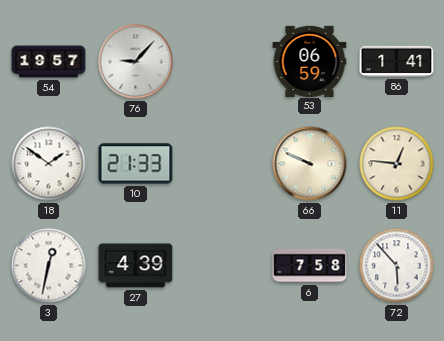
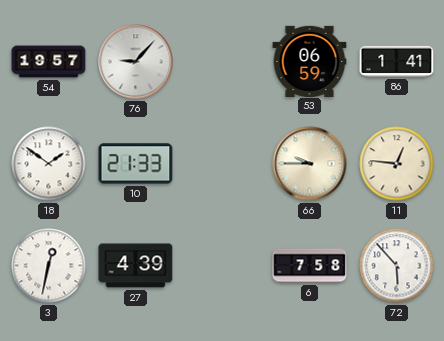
66: 9:49 -> 9:45 (310, 164)
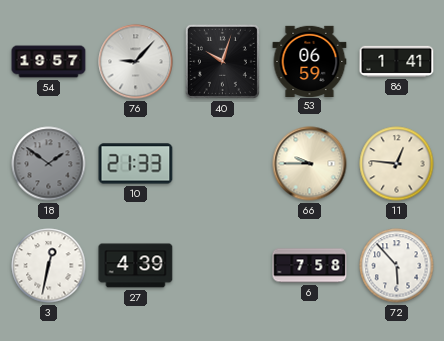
40: none -> 10:03 (222, 61)
18 dial: white -> grey (49, 164)
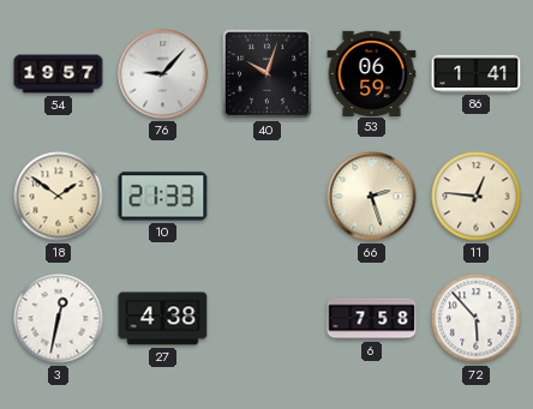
18 dial: grey -> cream (59, 197)
66: 9:45 -> 2:27 (372, 197)
27: 4:39 -> 4:38 (163, 319)
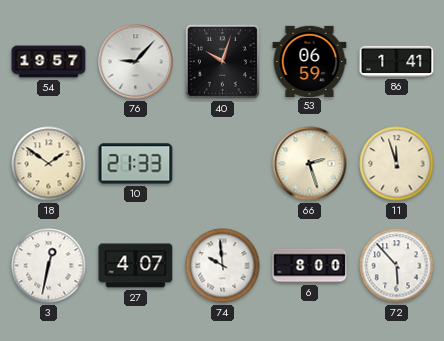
11: 12:46 -> 11:57 (397, 164)
27: 4:38 -> 4:07 (136, 266)
74: none -> 9:59 (223, 266)
6: 7:58 -> 8:00 (310, 266)
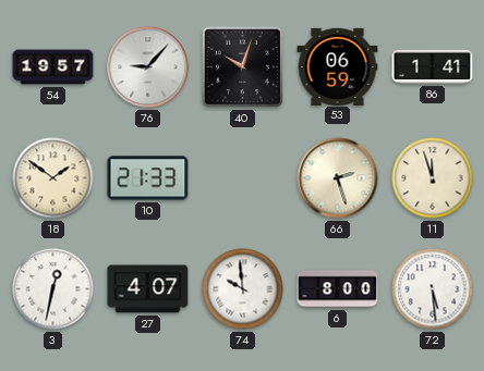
72: 5:53 -> 5:29 (433, 289)
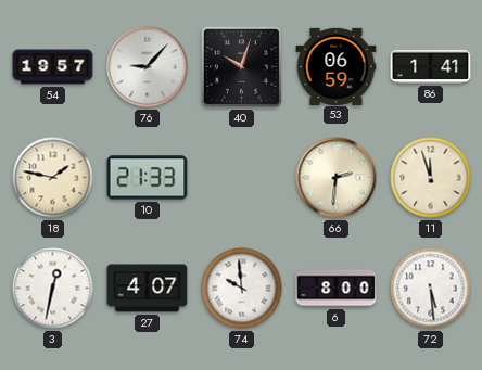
18: 1:51 -> 1:47 (53, 178)
66: 2:27 -> 2:31 (337, 178)
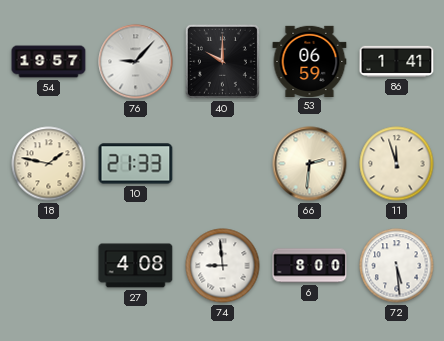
40: 10:03 -> 10:00 (222, 61)
3: 12:32 -> none (53, 289)
27: 4:07 -> 4:08 (136, 266)
74: 9:59 -> 8:59 (223, 266)
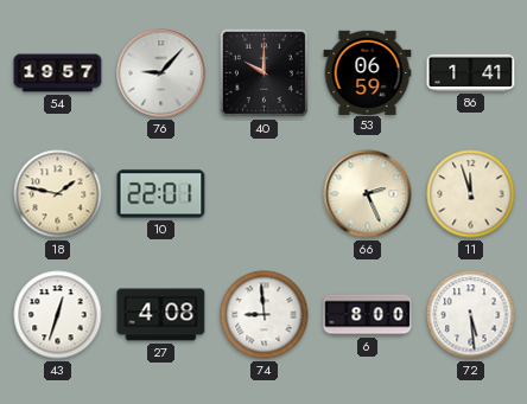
10: 21:33 -> 22:01 (161, 194)
66: 2:31 -> 2:26 (368, 194)
43: none -> 12:33 (58, 315)
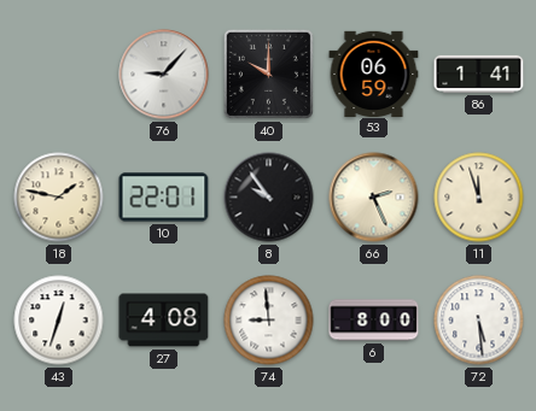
54: 19:57 -> none (58, 73)
8: none -> 9:54 (269, 198)
